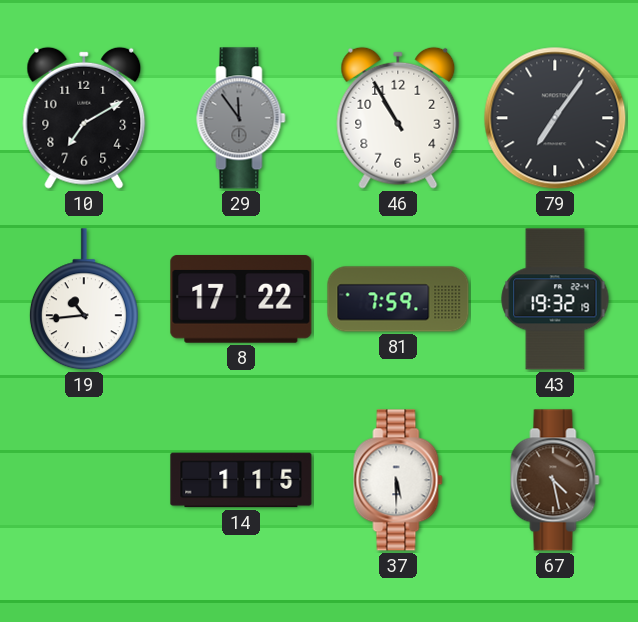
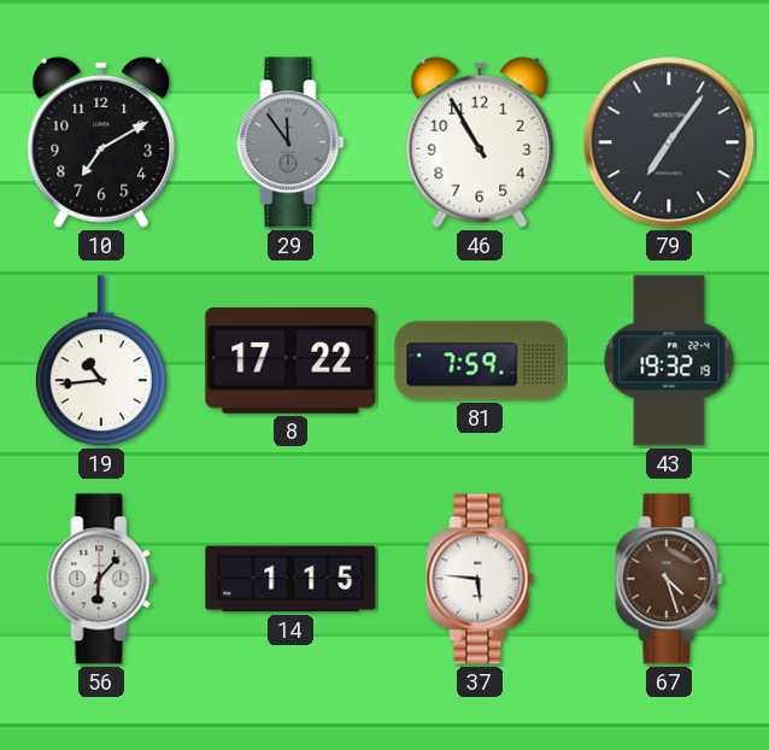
56: none -> 6:07 (101, 579)
37: 5:30 -> 5:46 (480, 579)
67: 4:28 -> 4:27 (669, 579)
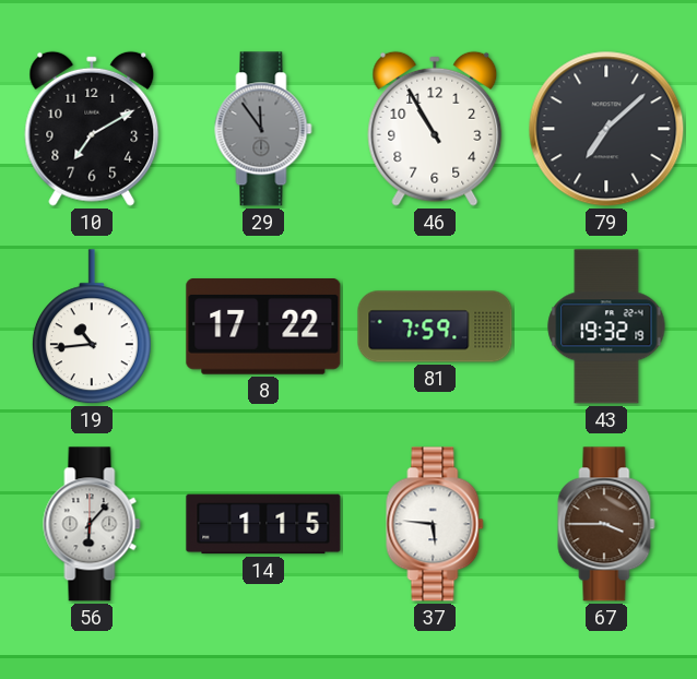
79: 7:06 -> 7:08 (606, 129)
67: 4:27 -> 3:45 (606, 524)
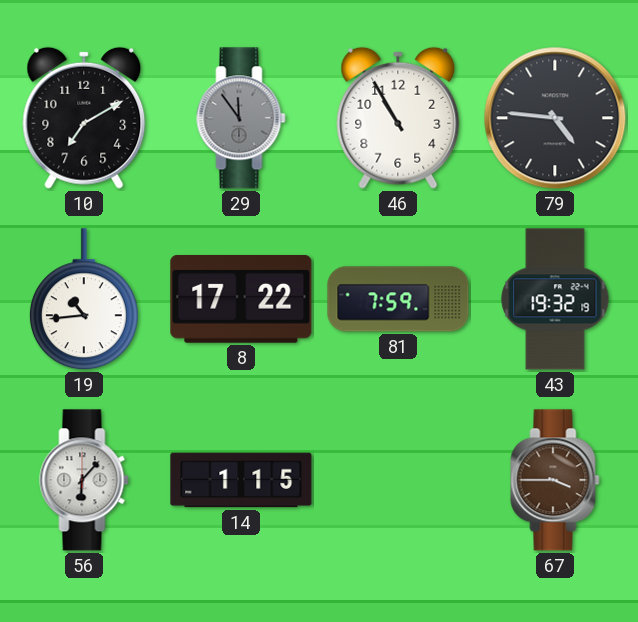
79: 7:08 -> 4:46 (555, 118)
37: 5:46 -> none (435, 524)
